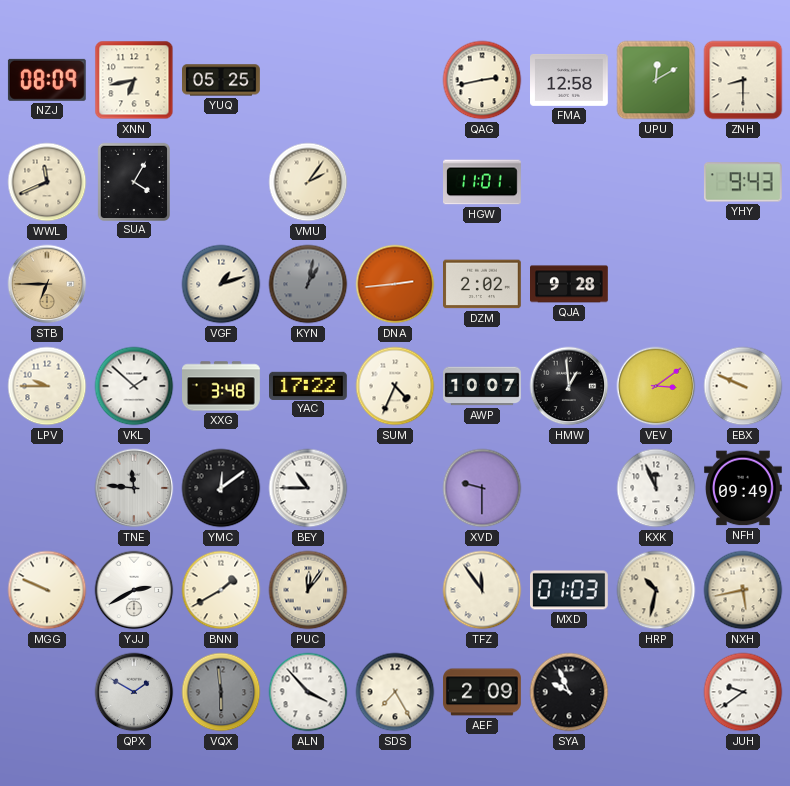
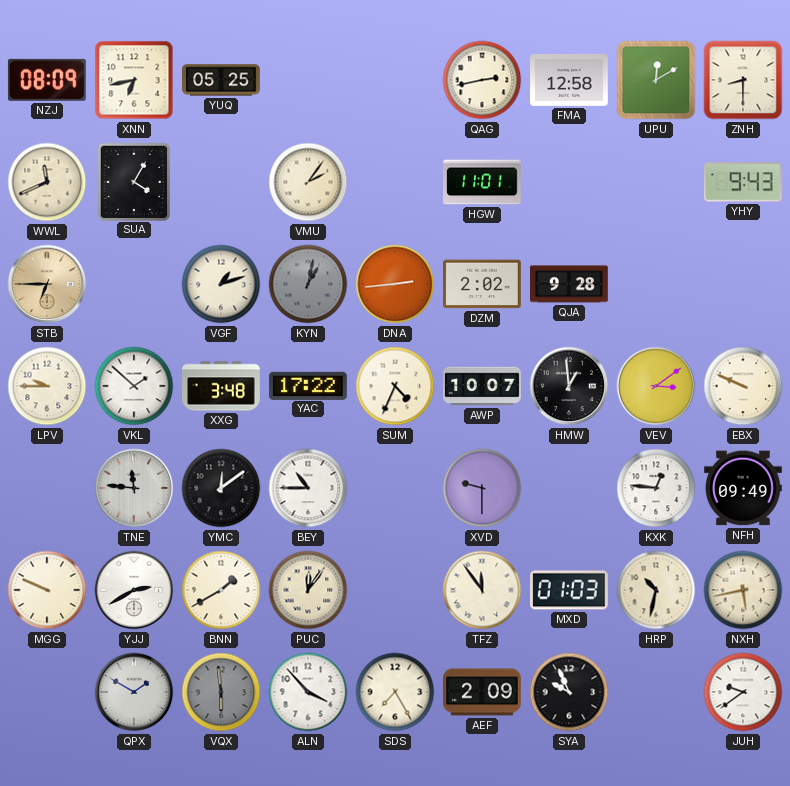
KXK: 11:56 -> 12:46 (656, 488)
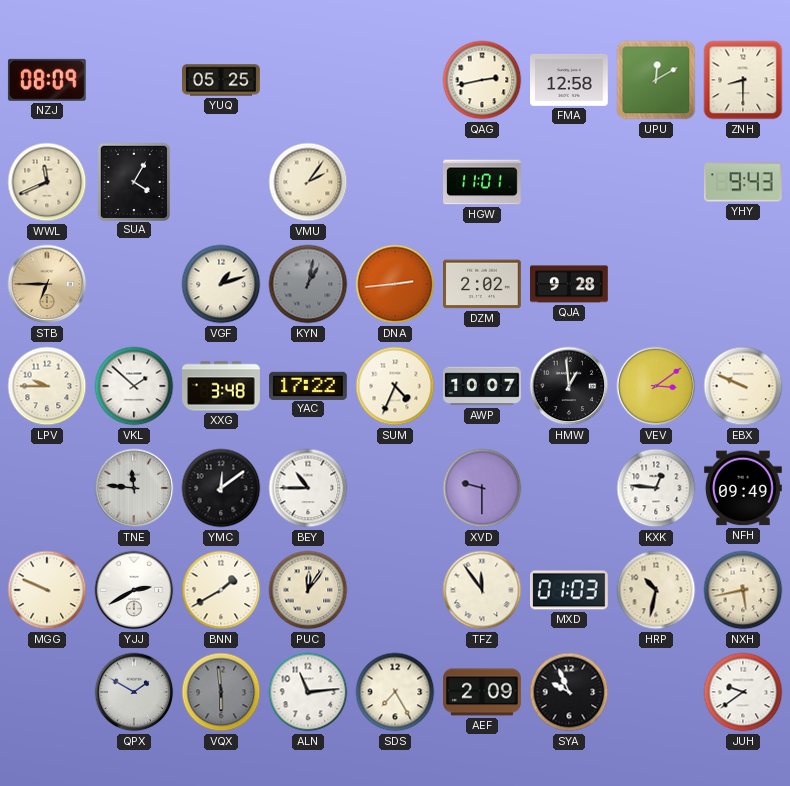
XNN: 6:43 -> none (134, 80)
ALN: 3:53 -> 11:14 (308, 692)
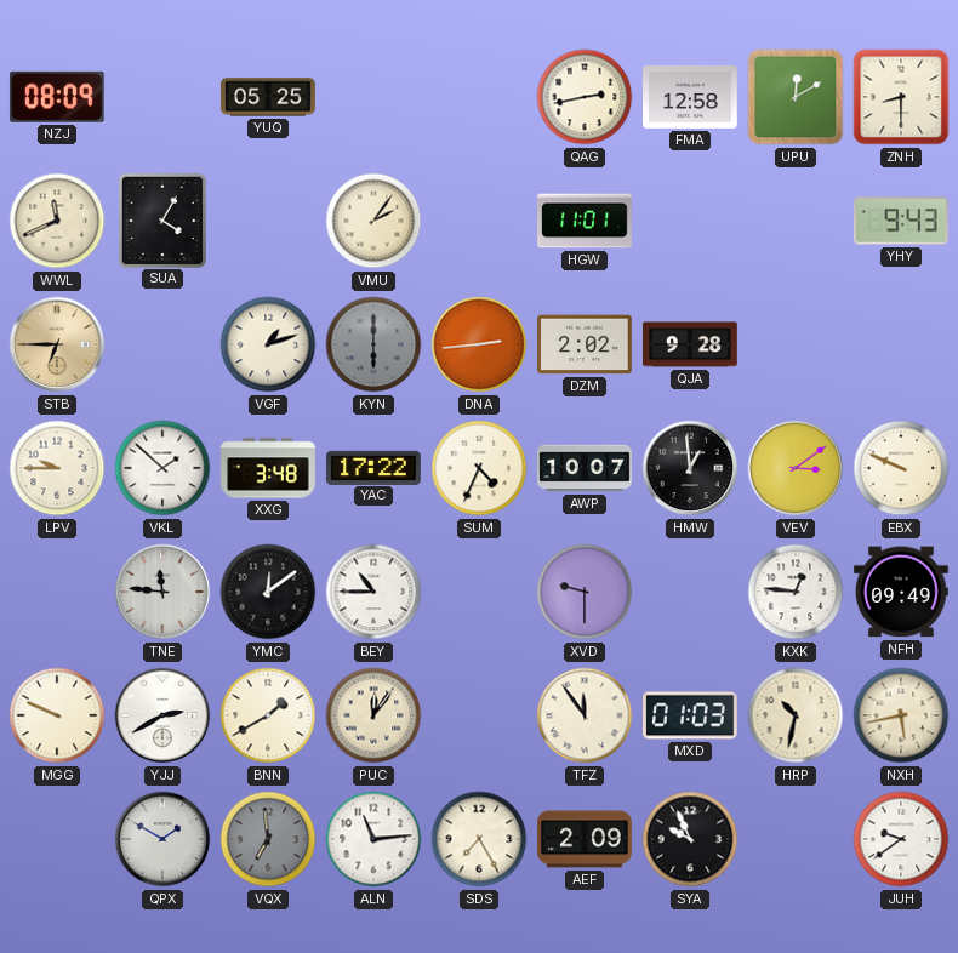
KYN: 1:02 -> 6:00 (373, 344)
VQX: 5:59 -> 6:59 (268, 839)
